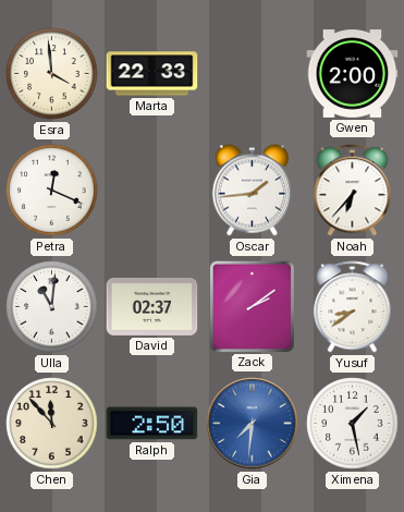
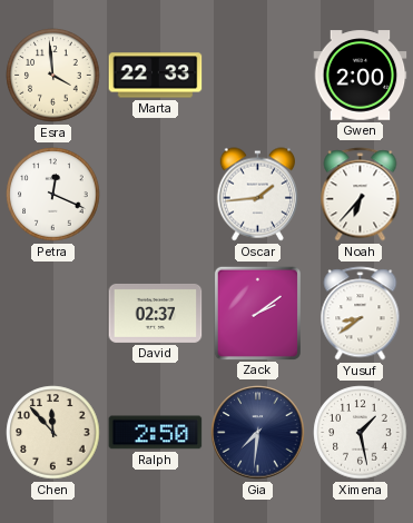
Ulla: 11:01 -> none (52, 307)
Gia dial: blue -> navy (258, 433)
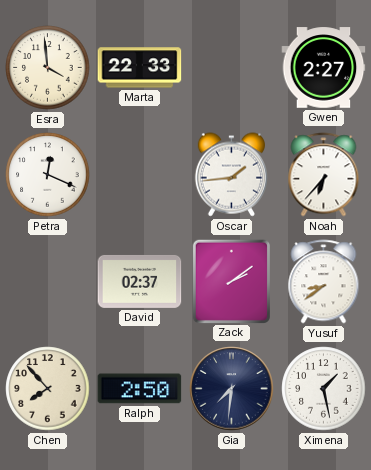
Gwen: 2:00 -> 2:27 (324, 68)
Chen: 11:53 -> 7:53 (48, 389)
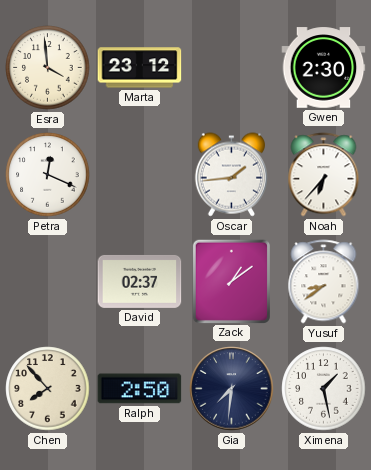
Marta: 22:33 -> 23:12 (140, 68)
Gwen: 2:27 -> 2:30 (324, 68)
Zack: 2:09 -> 1:09 (231, 281)
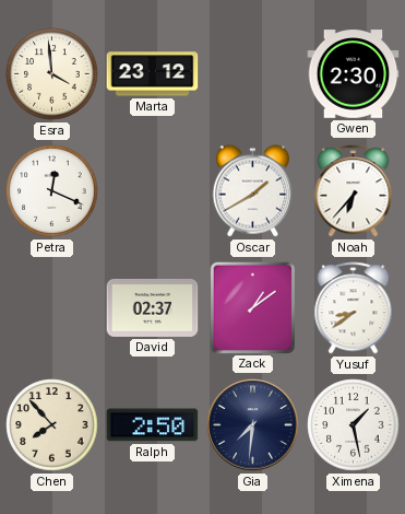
Oscar: 1:44 -> 1:40 (252, 191)
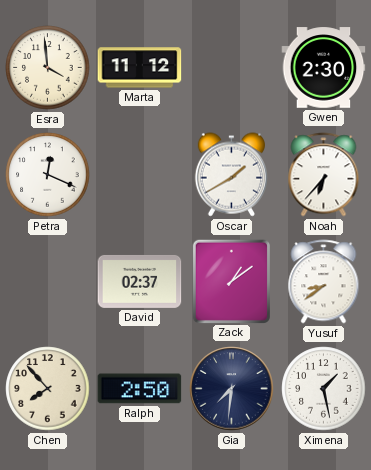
Marta: 23:12 -> 11:12 (140, 68)
